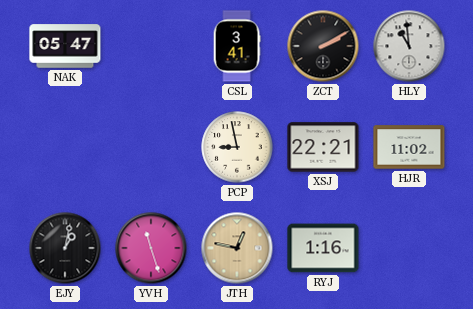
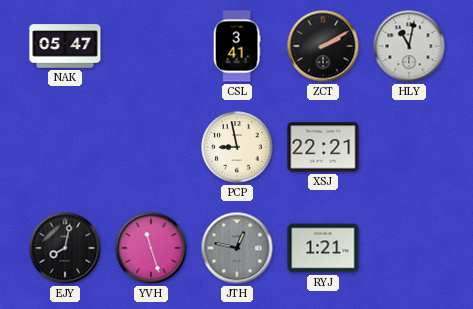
HLY: 10:59 -> 11:02 (409, 46)
HJR: 11:02 -> none (409, 147)
EJY: 1:02 -> 8:02 (65, 248)
JTH dial: champagne -> grey (237, 248)
RYJ: 1:16 -> 1:21 (323, 248)
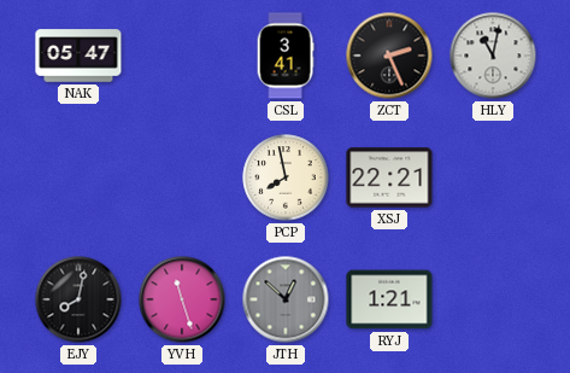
ZCT: 2:10 -> 2:26 (389, 56)
PCP: 8:58 -> 7:58 (286, 177)
JTH: 12:47 -> 12:52 (286, 299)
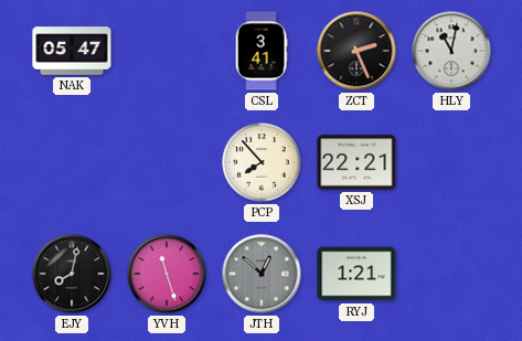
PCP: 7:58 -> 7:53 (262, 162)
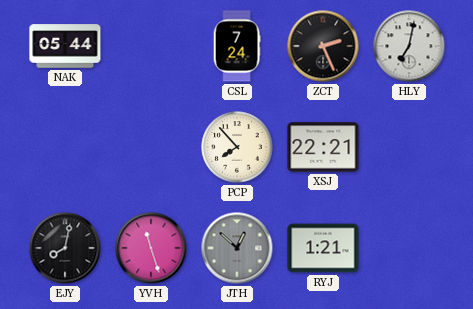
NAK: 05:47 -> 05:44 (65, 46)
CSL: 3:41 -> 7:24 (237, 46)
HLY: 11:02 -> 7:02 (409, 46)
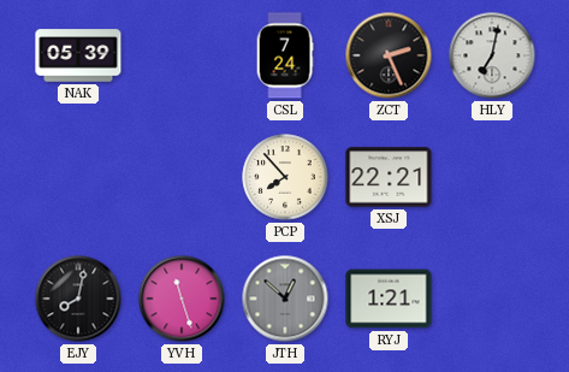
NAK: 05:44 -> 05:39 (78, 55)
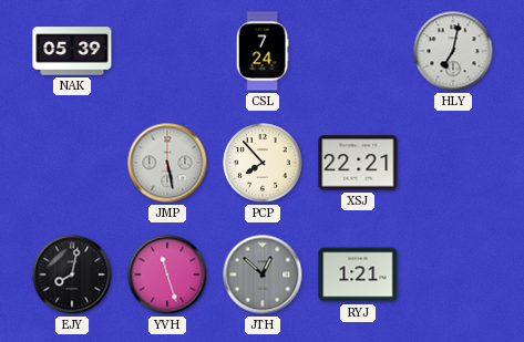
ZCT: 2:26 -> none (389, 55)
JMP: none -> 5:28 (167, 163)
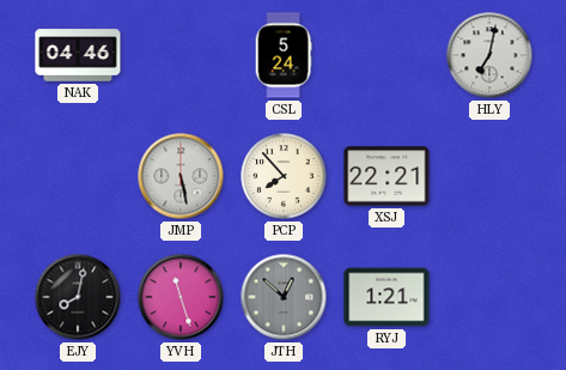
NAK: 05:39 -> 04:46 (78, 55)
CSL: 7:24 -> 5:24 (284, 55)
